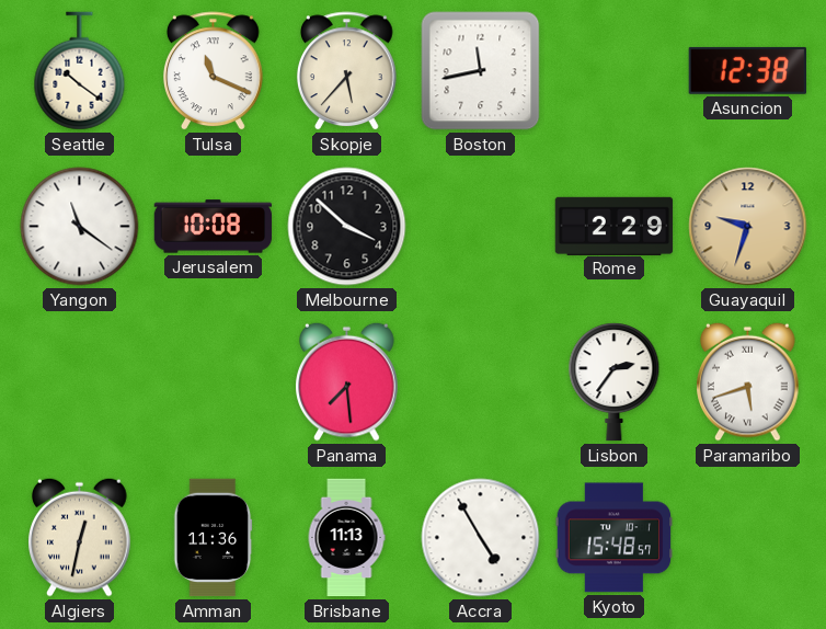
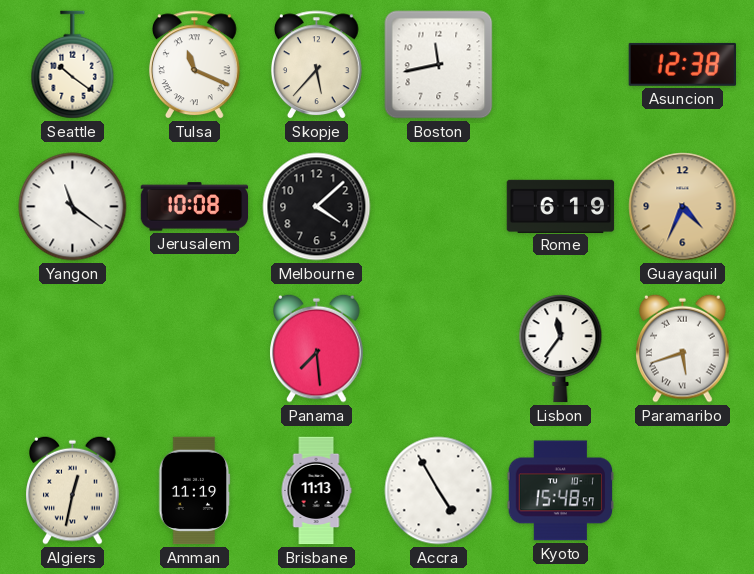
Melbourne: 3:52 -> 4:08 (317, 207)
Rome: 2:29 -> 6:19 (561, 206)
Guayaquil: 9:33 -> 4:34 (683, 207)
Lisbon: 2:36 -> 11:36 (561, 349)
Amman: 11:36 -> 11:19 (194, 491)
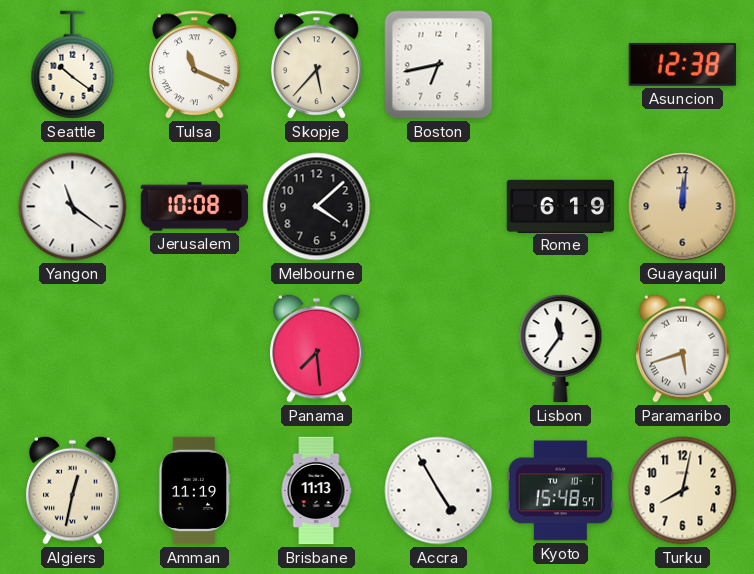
Boston: 11:43 -> 6:43 (439, 65)
Guayaquil: 4:34 -> 12:01 (683, 207)
Turku: none -> 8:02 (683, 491)
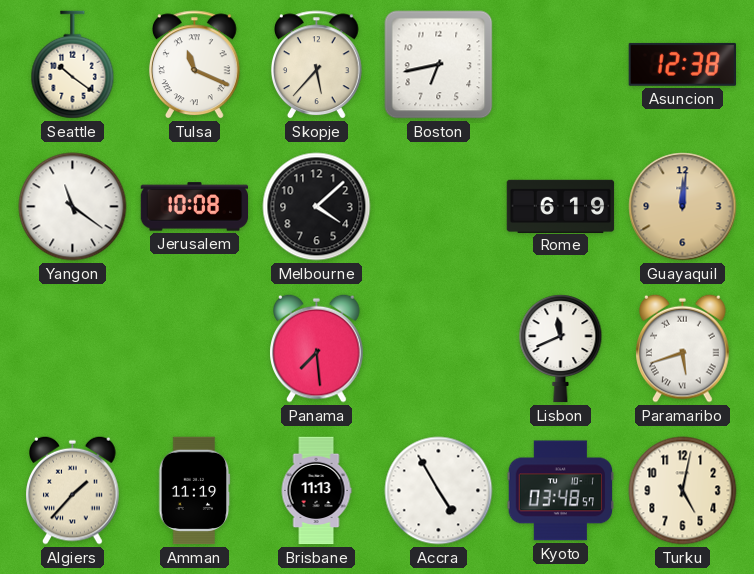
Lisbon: 11:36 -> 11:41 (561, 349)
Algiers: 12:32 -> 1:37 (73, 490)
Kyoto: 15:48 -> 03:48 (561, 491)
Turku: 8:02 -> 5:02 (683, 491)
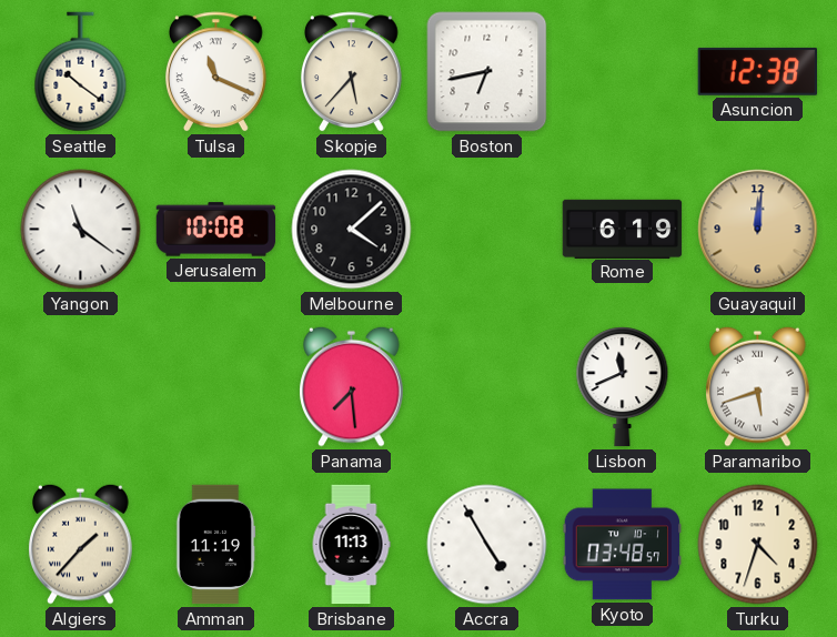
Turku: 5:02 -> 4:33 (758, 545)
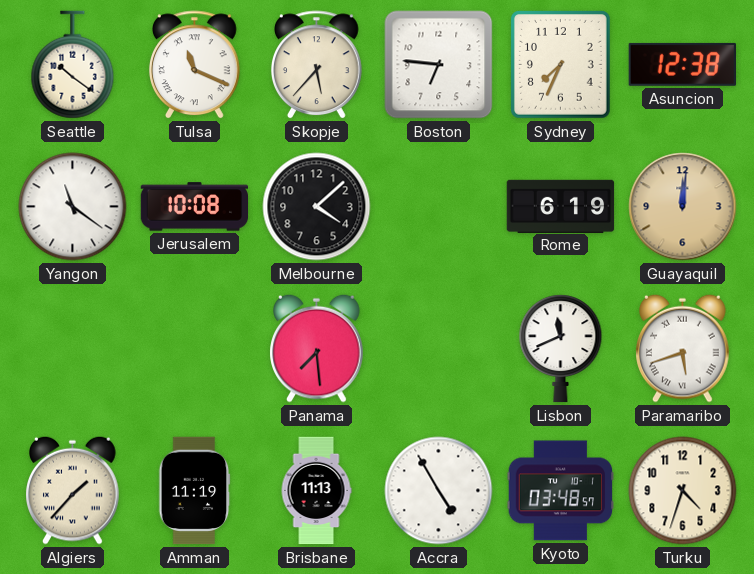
Boston: 6:43 -> 6:46 (439, 65)
Sydney: none -> 7:34 (561, 65)
